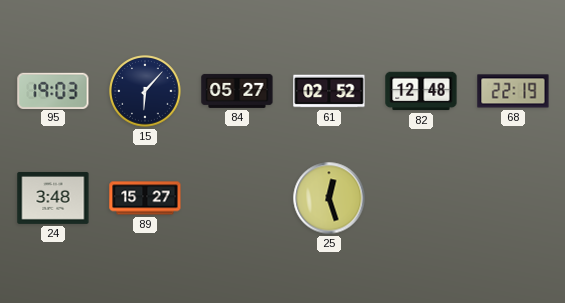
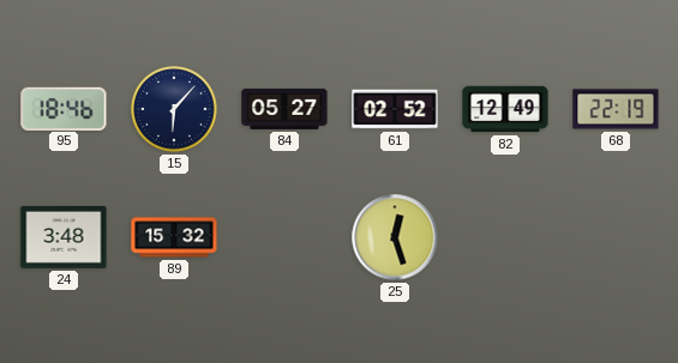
95: 19:03 -> 18:46 (64, 108)
82: 12:48 -> 12:49 (505, 109)
89: 15:27 -> 15:32 (174, 237)
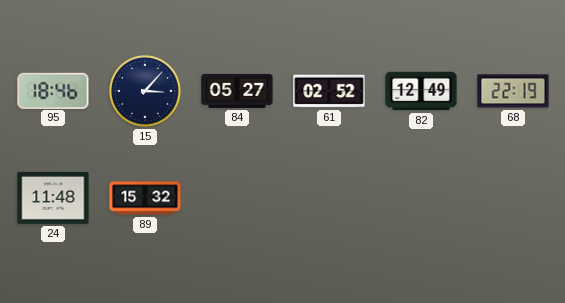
15: 6:07 -> 3:07 (145, 91)
24: 3:48 -> 11:48 (53, 198)
25: 12:27 -> none (395, 237)
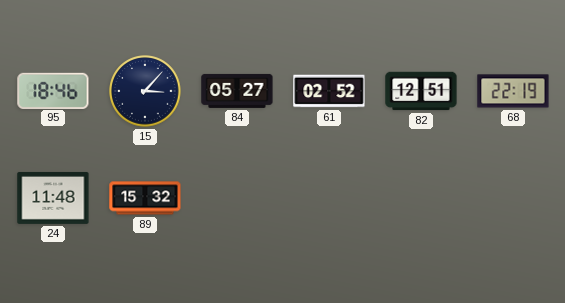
82: 12:49 -> 12:51 (421, 91)
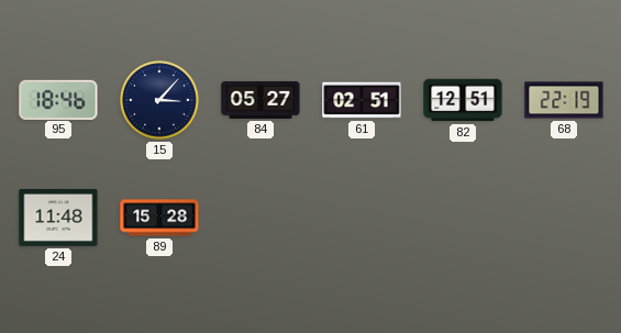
61: 02:52 -> 02:51 (362, 100)
89: 15:32 -> 15:28 (159, 218)
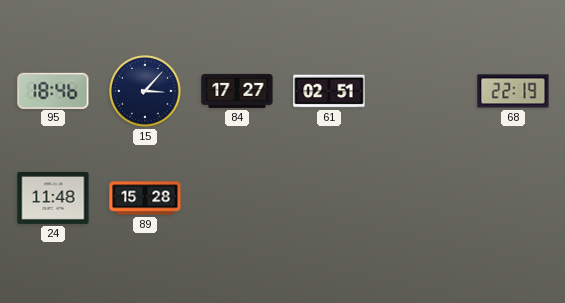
84: 05:27 -> 17:27 (237, 91)
82: 12:51 -> none (463, 100)
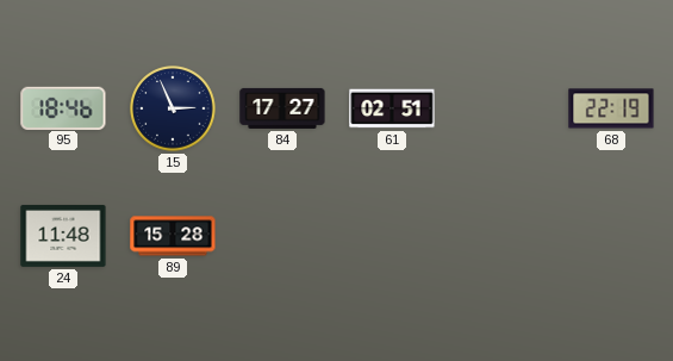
15: 3:07 -> 2:56 (173, 108)
